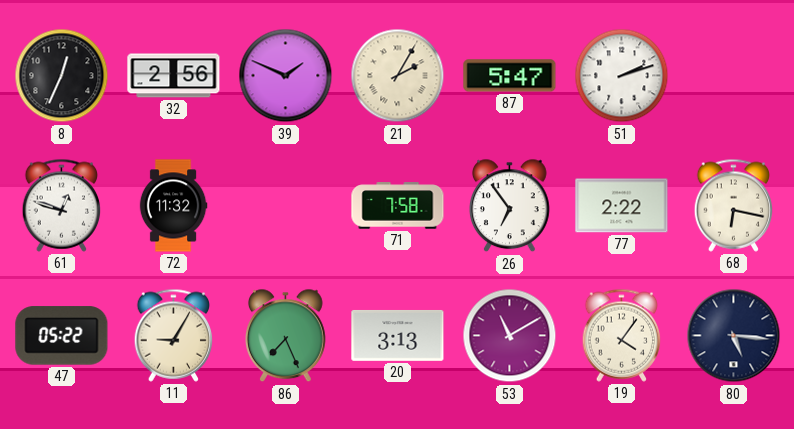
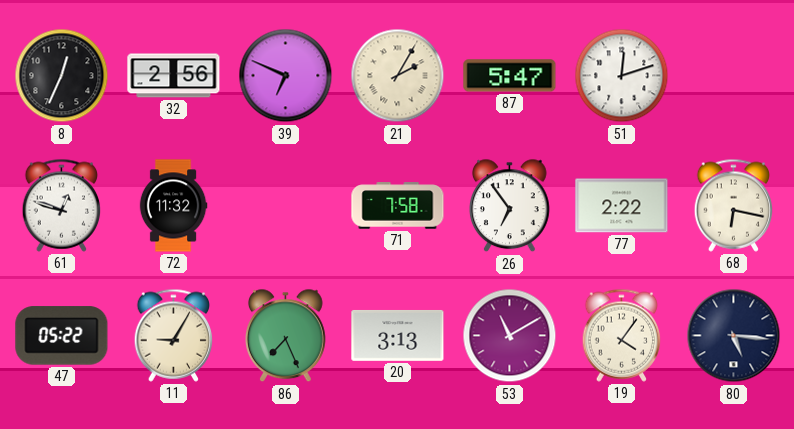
39: 1:49 -> 6:49 (286, 76)
51: 2:12 -> 12:12 (622, 76)
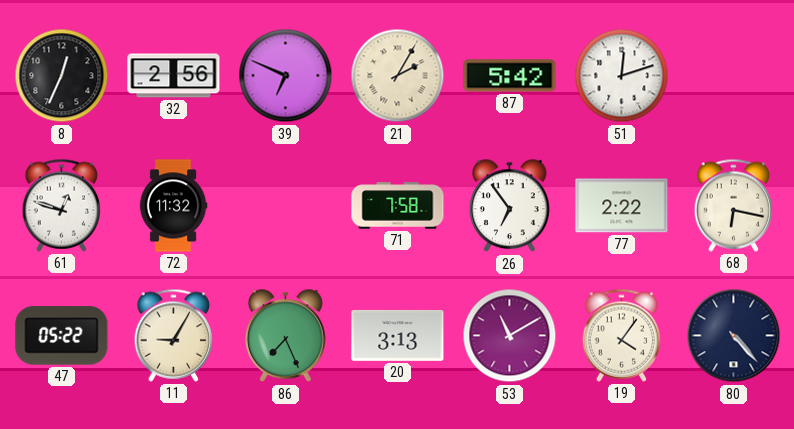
87: 5:47 -> 5:42 (510, 76)
80: 5:16 -> 4:23 (734, 336)
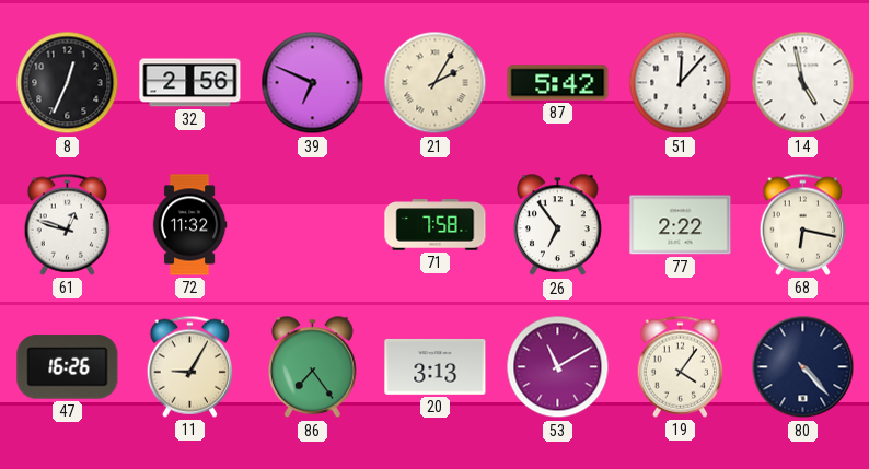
51: 12:12 -> 12:07 (681, 83)
14: none -> 4:58 (803, 83)
47: 05:22 -> 16:26 (68, 367)
86: 7:26 -> 7:24 (313, 367)
